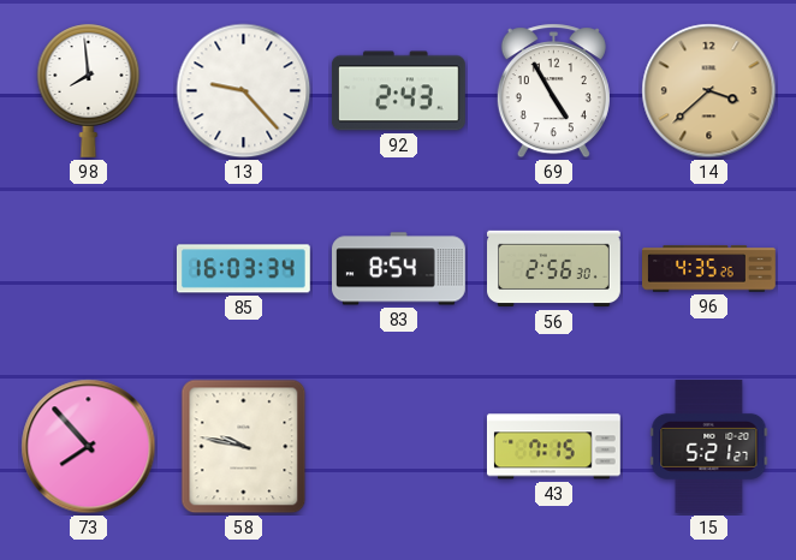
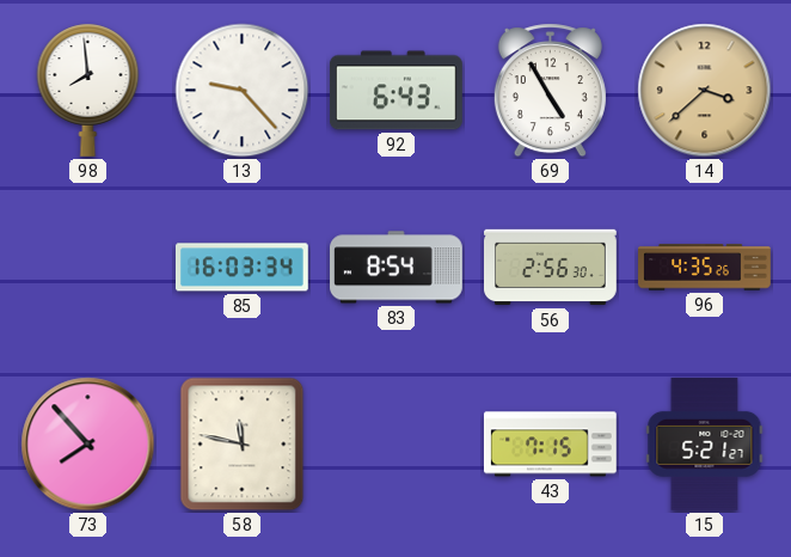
92: 2:43 -> 6:43 (395, 91)
58: 9:47 -> 11:47 (243, 445)
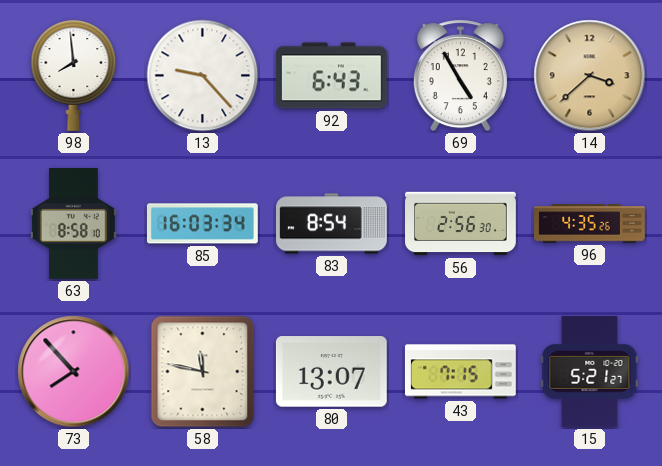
63: none -> 8:58 (74, 223)
80: none -> 13:07 (331, 372)
